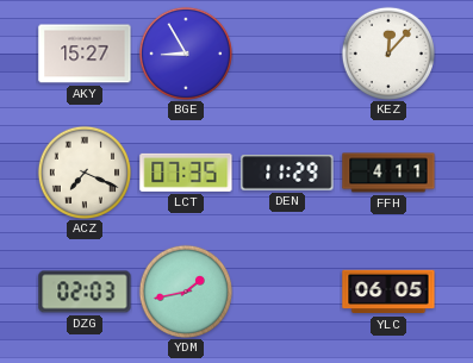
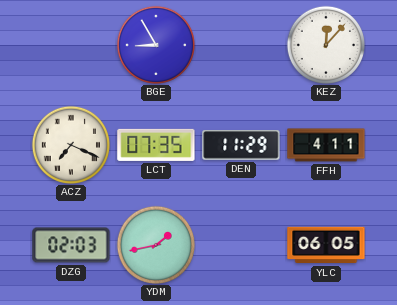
AKY: 15:27 -> none (85, 54)
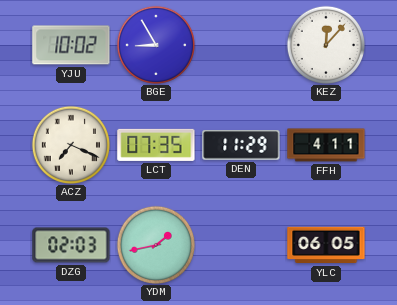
YJU: none -> 10:02 (71, 45)
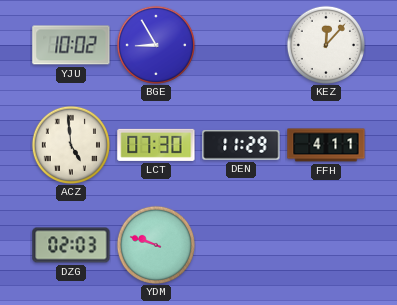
ACZ: 7:19 -> 4:59 (70, 144)
LCT: 07:35 -> 07:30 (156, 145)
YDM: 1:43 -> 9:48 (155, 244)
YLC: 06:05 -> none (326, 245)
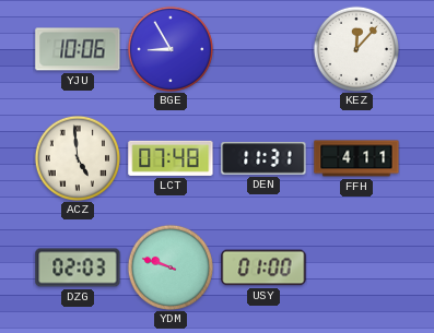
YJU: 10:02 -> 10:06 (78, 49)
LCT: 07:30 -> 07:48 (171, 158)
DEN: 11:29 -> 11:31 (263, 158)
USY: none -> 01:00 (263, 267)
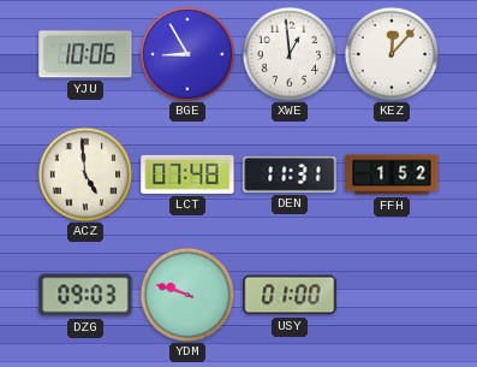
XWE: none -> 12:59 (288, 53)
FFH: 4:11 -> 1:52 (392, 174)
DZG: 02:03 -> 09:03 (85, 295)
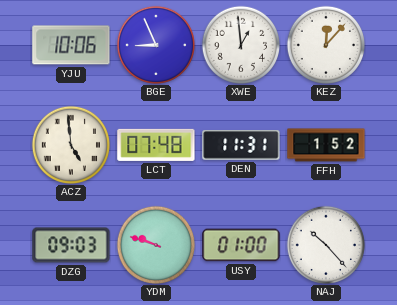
BGE: 8:55 -> 8:56 (155, 44)
NAJ: none -> 10:23 (325, 244)
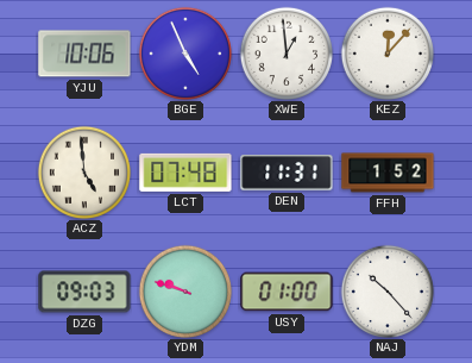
BGE: 8:56 -> 4:56 (184, 52)
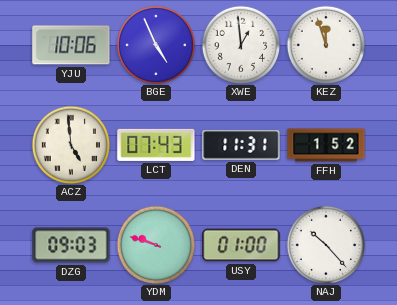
KEZ: 12:07 -> 11:57 (325, 44)
LCT: 07:48 -> 07:43 (156, 145)
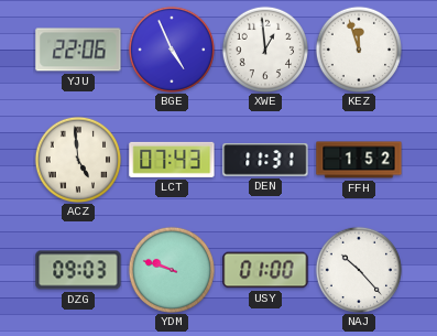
YJU: 10:06 -> 22:06 (78, 50)
